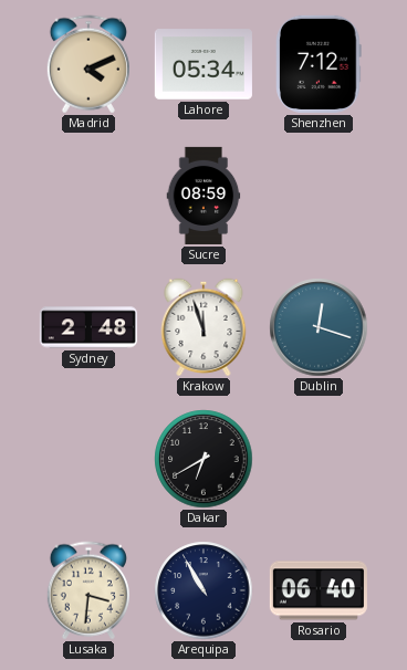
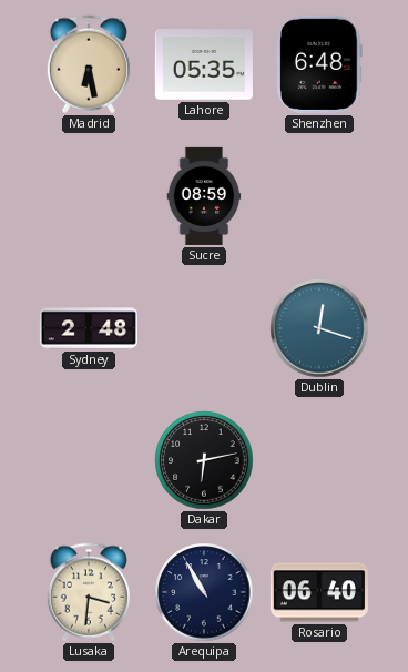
Madrid: 4:11 -> 6:28 (89, 64)
Lahore: 05:34 -> 05:35 (204, 64)
Shenzhen: 7:12 -> 6:48 (319, 64)
Krakow: 11:57 -> none (203, 327)
Dakar: 6:40 -> 6:13 (204, 460)
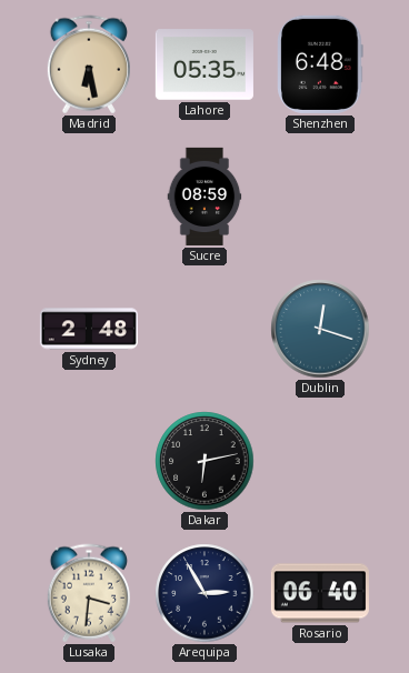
Arequipa: 10:55 -> 2:55 (205, 593)
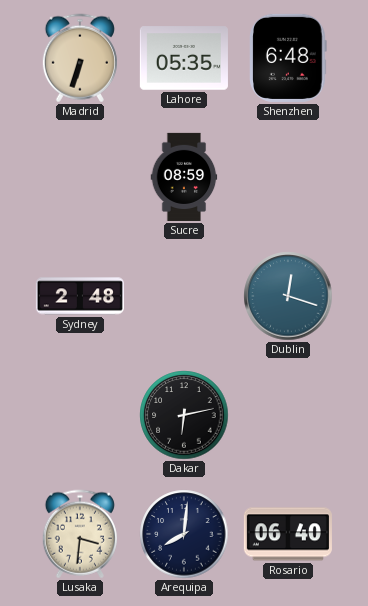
Madrid: 6:28 -> 6:33 (80, 58)
Arequipa: 2:55 -> 8:01 (184, 534)
